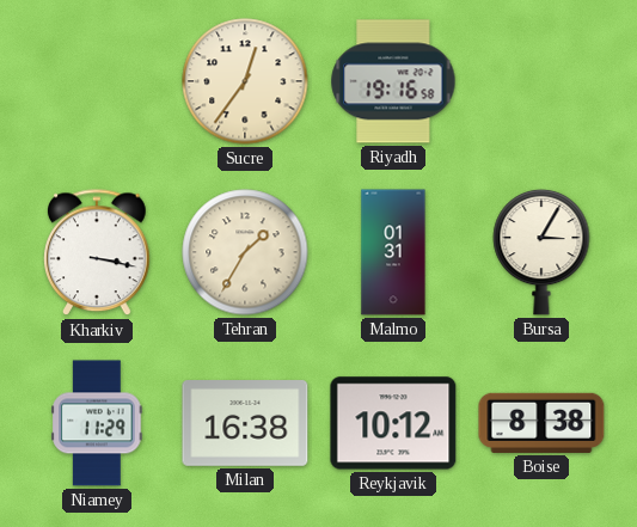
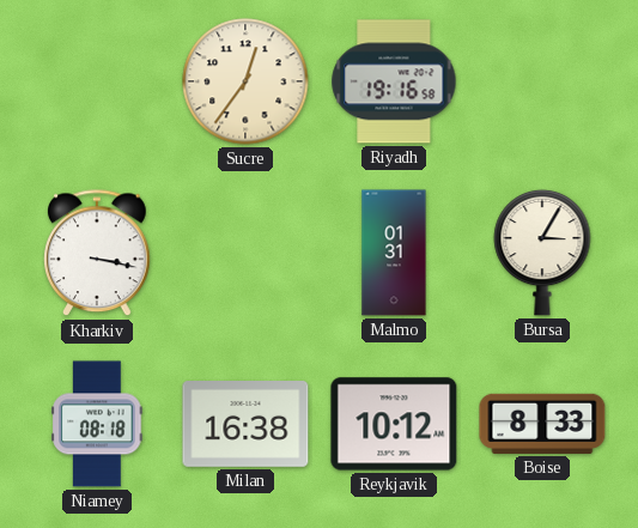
Tehran: 1:35 -> none (245, 252)
Niamey: 11:29 -> 08:18 (97, 424)
Boise: 8:38 -> 8:33 (542, 424)
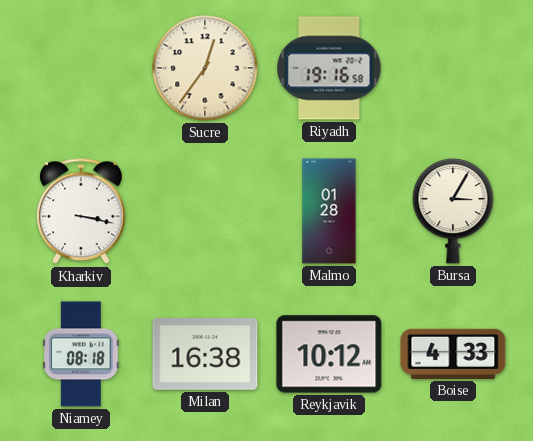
Malmo: 01:31 -> 01:28 (329, 211)
Boise: 8:33 -> 4:33 (453, 354)
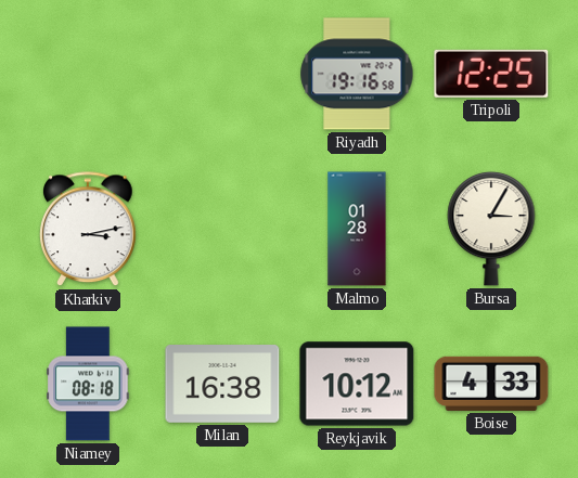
Sucre: 12:36 -> none (205, 68)
Tripoli: none -> 12:25 (491, 74)
Kharkiv: 3:17 -> 3:13 (88, 230)
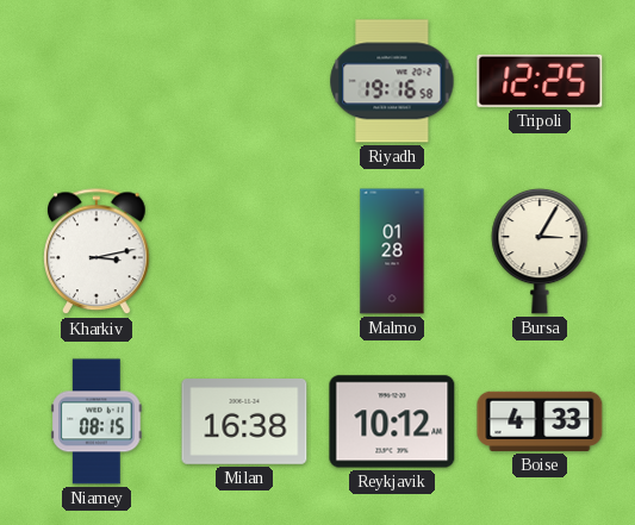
Niamey: 08:18 -> 08:15 (97, 421)
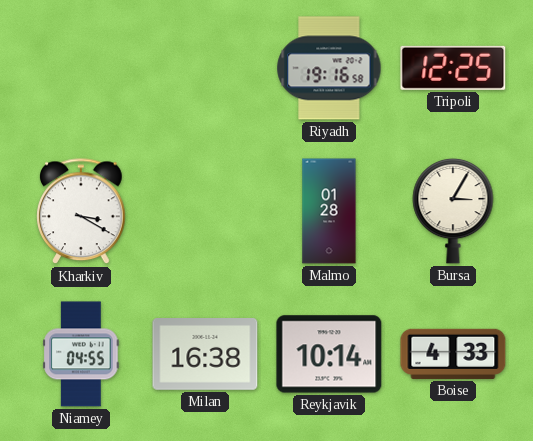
Kharkiv: 3:13 -> 3:20 (81, 212)
Niamey: 08:15 -> 04:55 (81, 354)
Reykjavik: 10:12 -> 10:14 (329, 354)
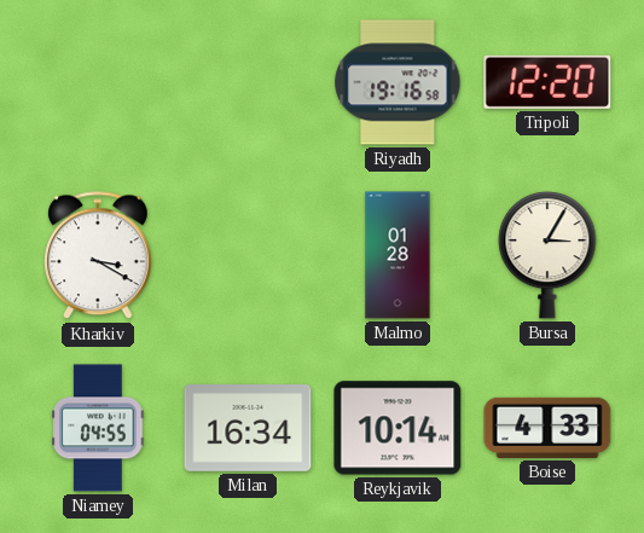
Tripoli: 12:25 -> 12:20 (547, 82)
Milan: 16:38 -> 16:34 (248, 429)
